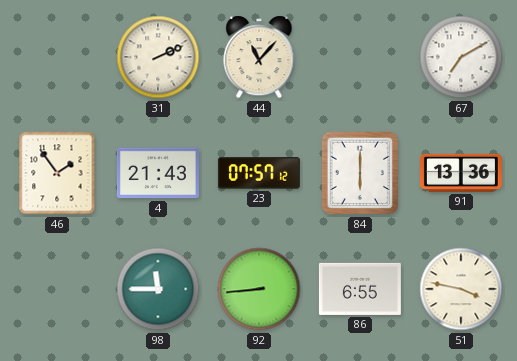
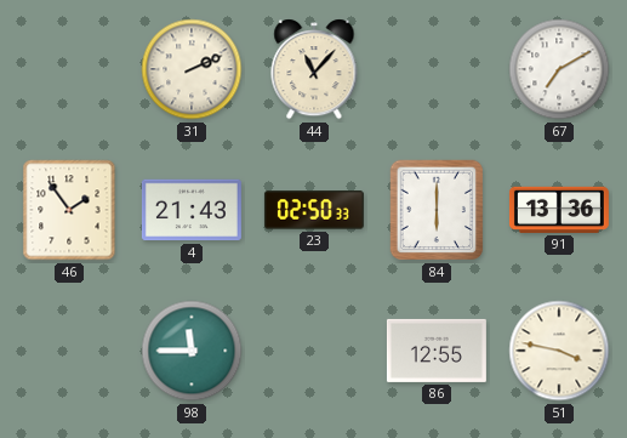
23: 07:57 -> 02:50 (314, 210)
92: 8:44 -> none (259, 289)
86: 6:55 -> 12:55 (437, 351)
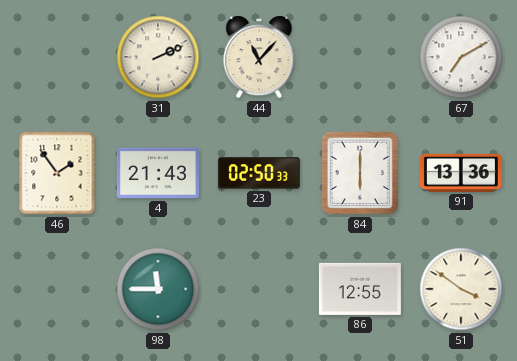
51: 3:47 -> 3:51 (461, 289)
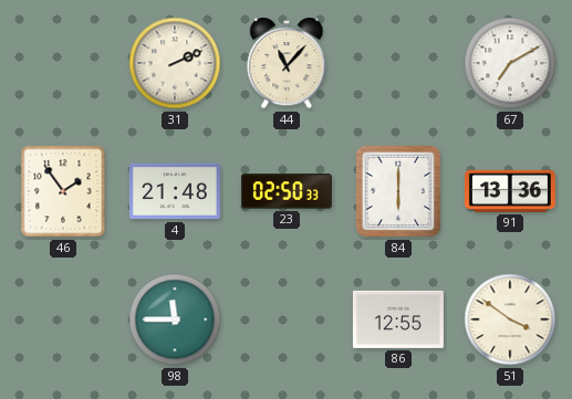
4: 21:43 -> 21:48 (175, 191)
